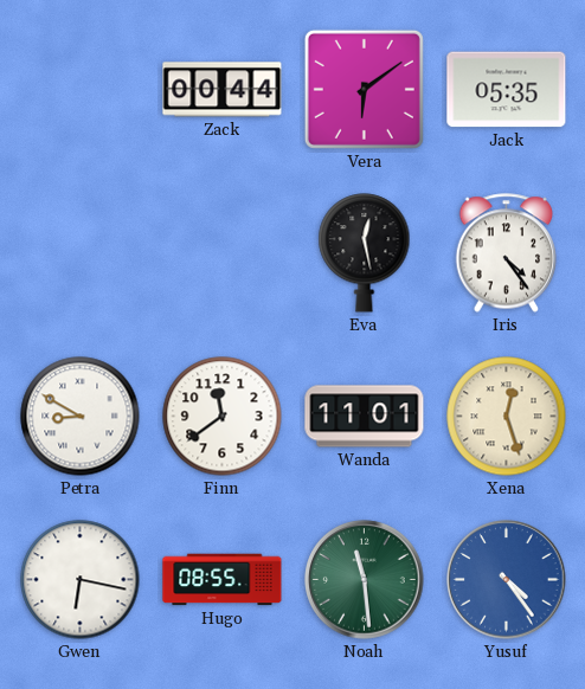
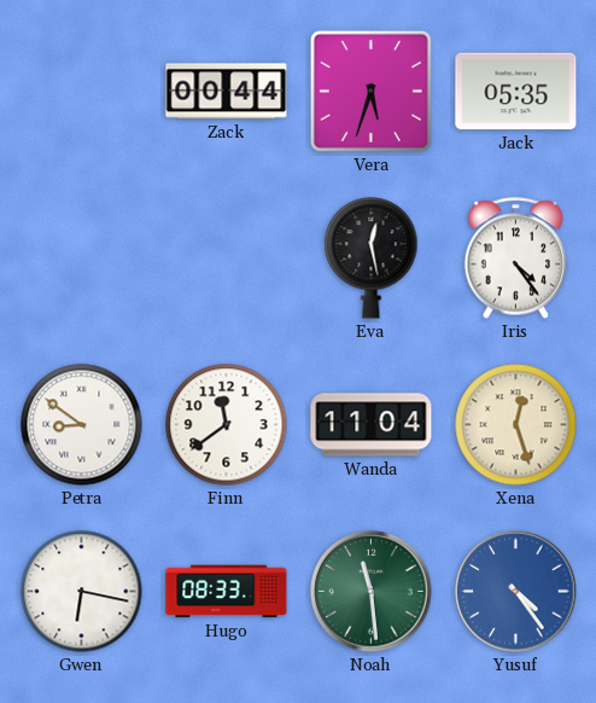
Vera: 6:09 -> 5:33 (370, 91)
Petra: 8:50 -> 8:51 (82, 425)
Wanda: 11:01 -> 11:04 (372, 425)
Hugo: 08:55 -> 08:33 (227, 592)
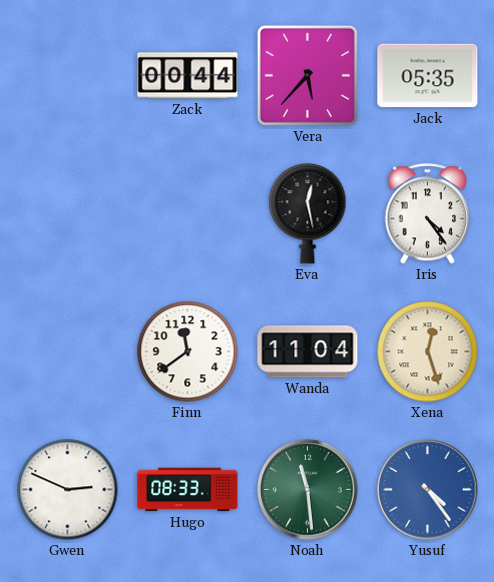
Vera: 5:33 -> 5:37 (307, 75)
Petra: 8:51 -> none (82, 425)
Gwen: 6:17 -> 2:49 (68, 490)
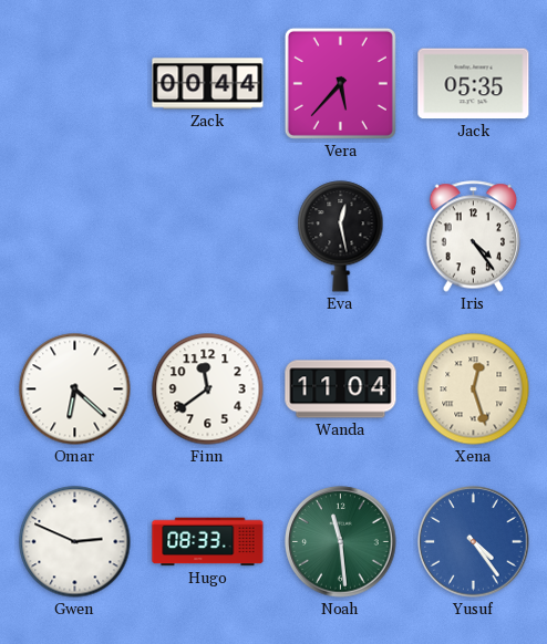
Omar: none -> 6:22 (75, 389)
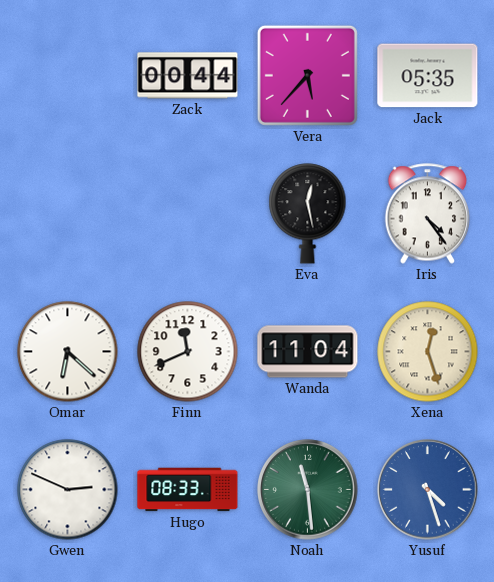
Finn: 11:39 -> 11:41 (188, 352)
Yusuf: 4:24 -> 4:27 (428, 490)
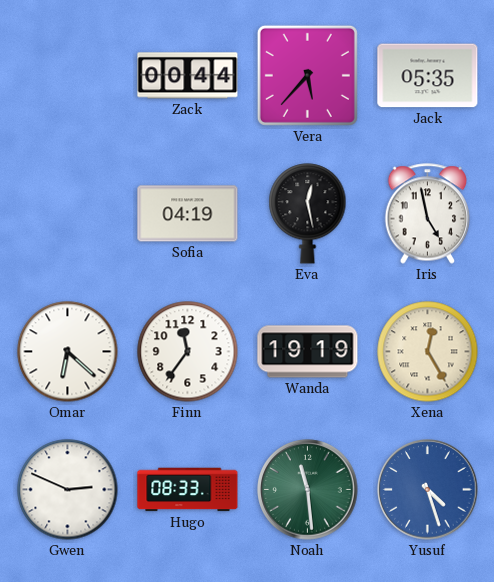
Sofia: none -> 04:19 (188, 214)
Iris: 4:24 -> 4:58 (428, 214)
Finn: 11:41 -> 11:36 (188, 352)
Wanda: 11:04 -> 19:19 (308, 352)
Xena: 12:27 -> 12:25 (428, 352)
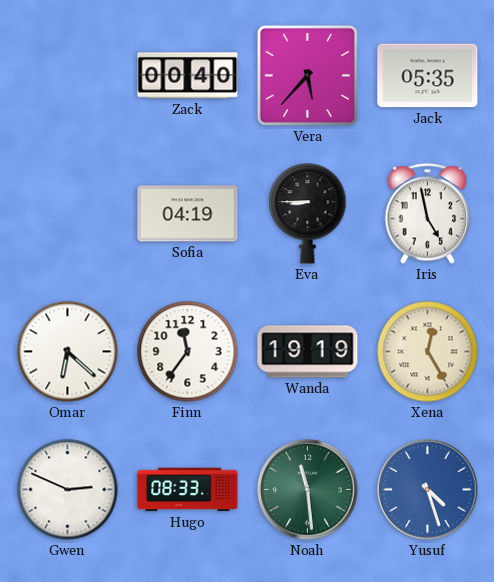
Zack: 00:44 -> 00:40 (188, 76)
Eva: 12:28 -> 8:45 (308, 214)
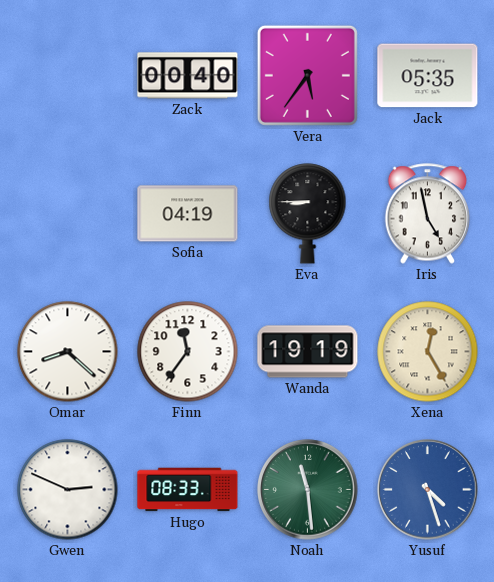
Vera: 5:37 -> 5:36 (307, 75)
Omar: 6:22 -> 8:22 (68, 352)
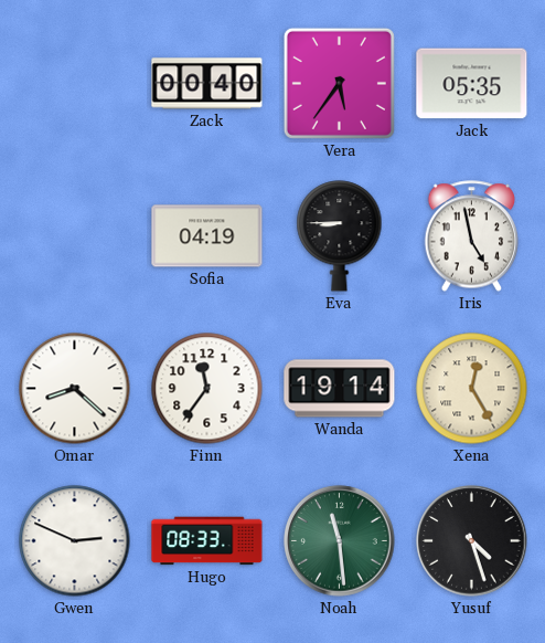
Wanda: 19:19 -> 19:14 (340, 389)
Yusuf dial: blue -> black (472, 541)
